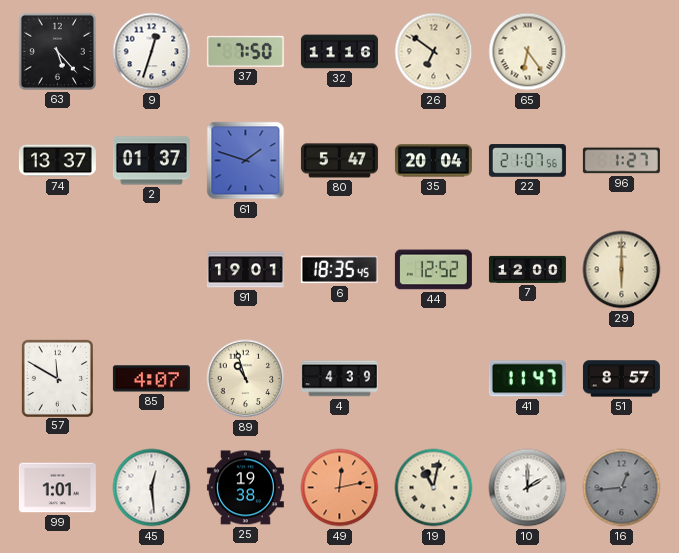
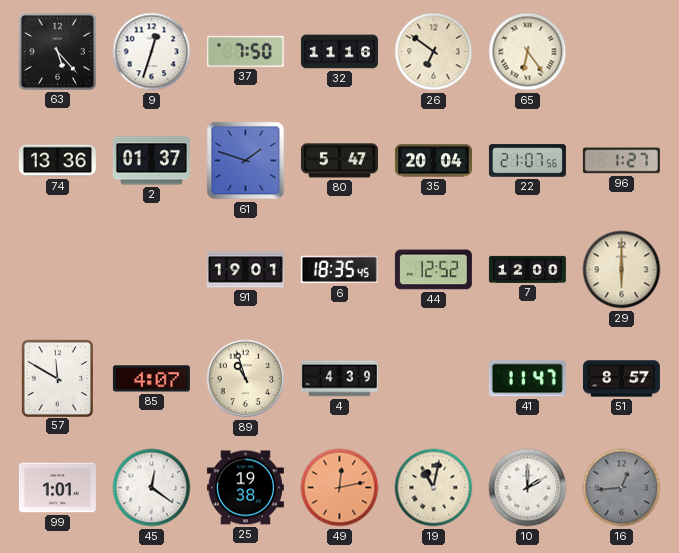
74: 13:37 -> 13:36 (57, 161)
45: 12:29 -> 12:21 (152, 488)
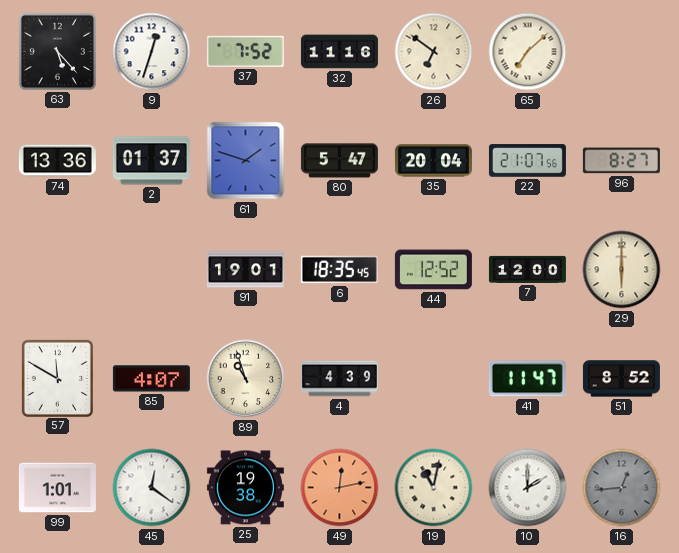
37: 7:50 -> 7:52 (245, 51)
65: 6:24 -> 7:08 (528, 52)
96: 1:27 -> 8:27 (621, 161)
51: 8:57 -> 8:52 (621, 379)
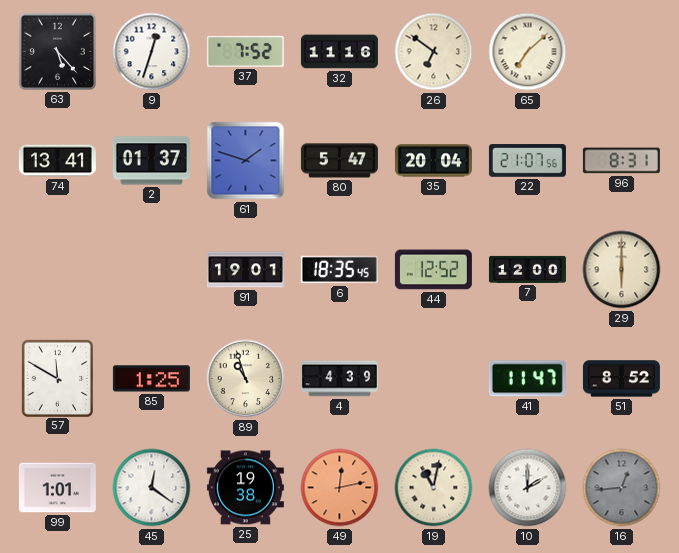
74: 13:36 -> 13:41 (57, 161)
96: 8:27 -> 8:31 (621, 161)
85: 4:07 -> 1:25 (151, 379)
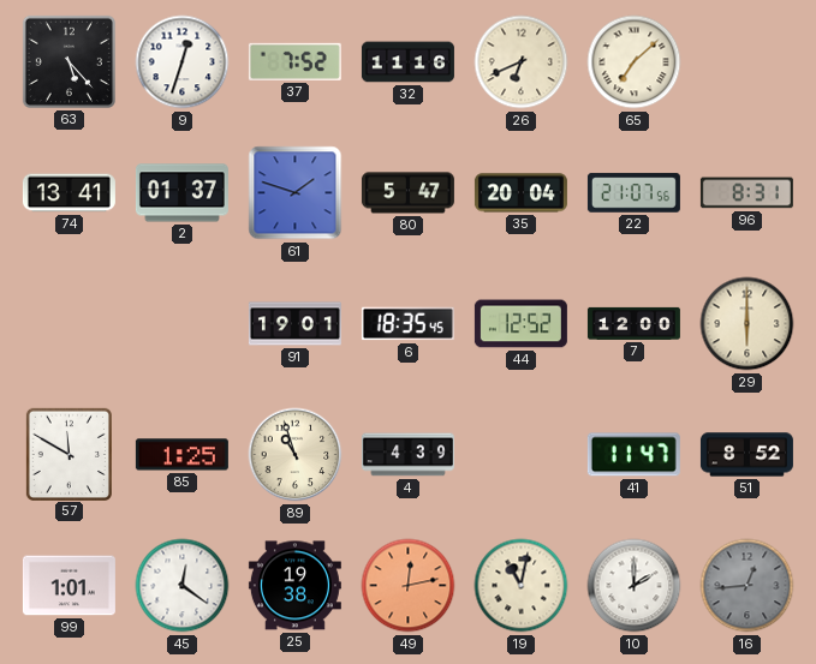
26: 6:51 -> 6:41 (522, 62)
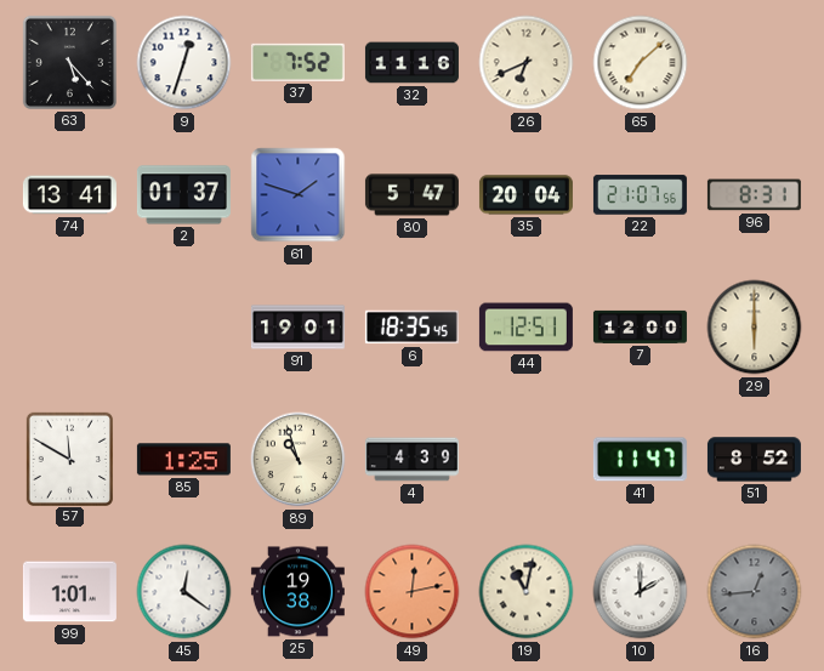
44: 12:52 -> 12:51 (525, 328)
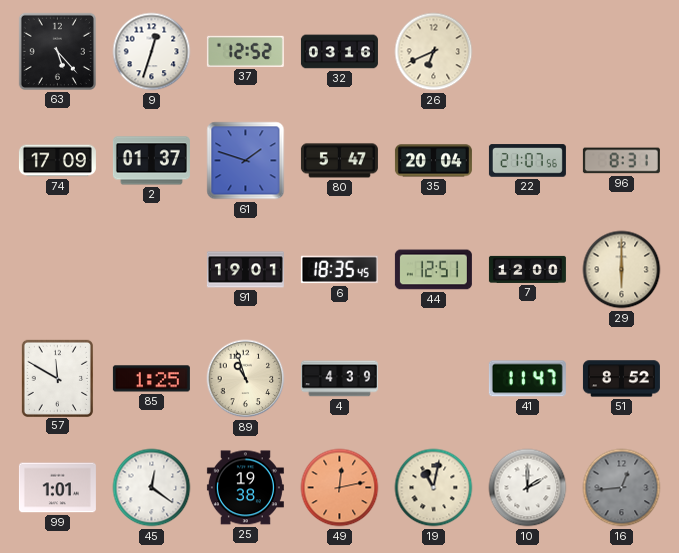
37: 7:52 -> 12:52 (245, 51)
32: 11:16 -> 03:16 (339, 52)
65: 7:08 -> none (641, 63)
74: 13:41 -> 17:09 (57, 161)
